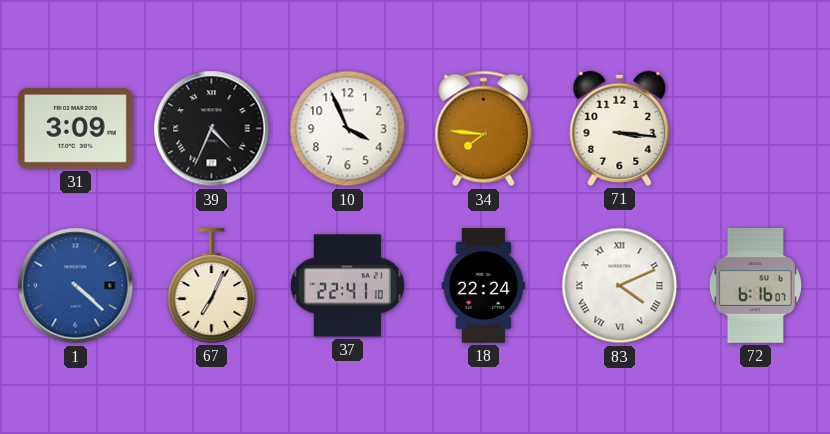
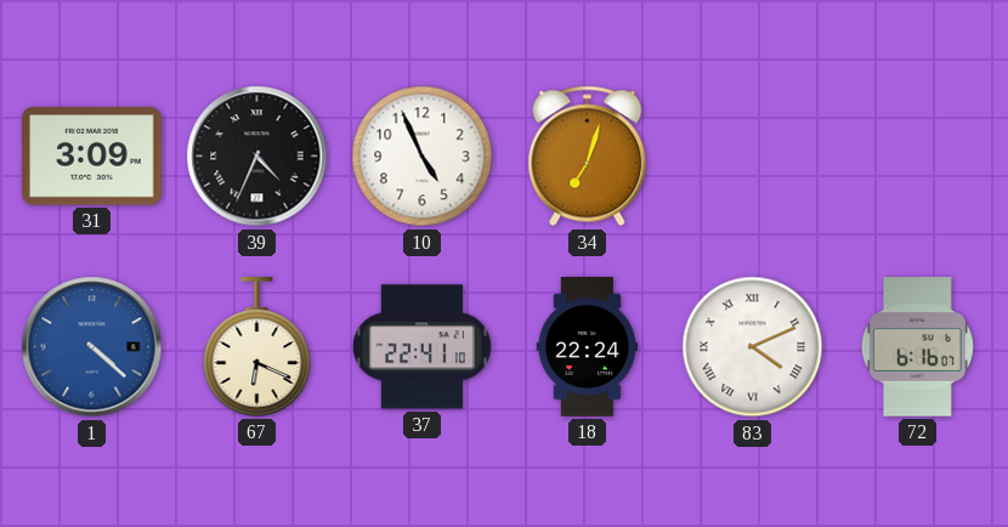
10: 3:56 -> 4:56 (423, 157)
34: 7:46 -> 7:03 (588, 157)
71: 3:16 -> none (620, 128)
67: 7:04 -> 6:19 (257, 347)
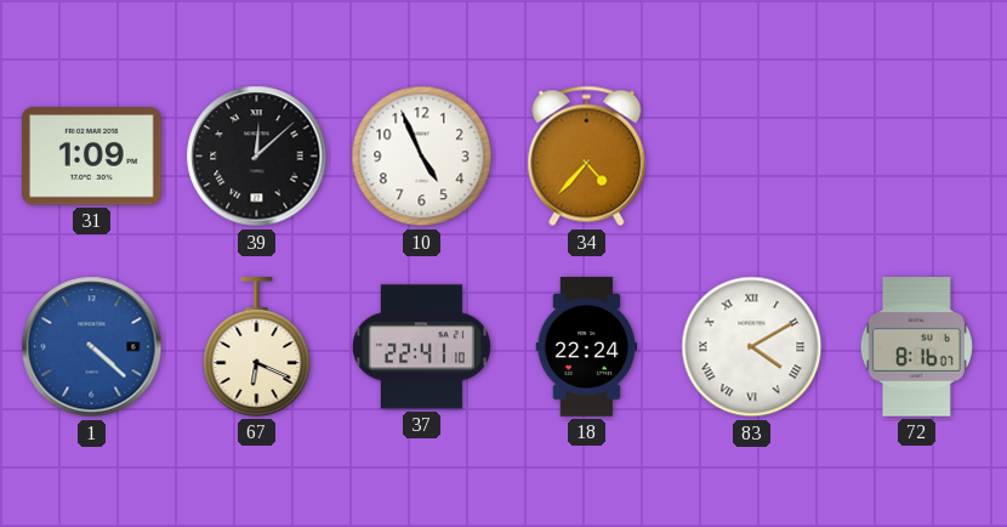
31: 3:09 -> 1:09 (92, 157)
39: 4:34 -> 12:08 (257, 157)
34: 7:03 -> 4:37 (587, 157)
83: 4:11 -> 4:10 (752, 347)
72: 6:16 -> 8:16 (916, 347)
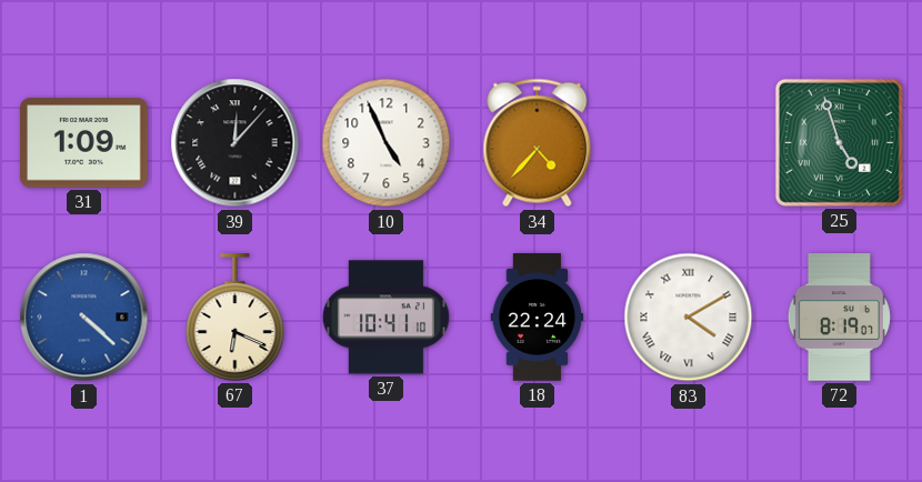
39: 12:08 -> 12:07 (235, 143)
25: none -> 4:57 (839, 142)
37: 22:41 -> 10:41 (385, 318)
72: 8:16 -> 8:19 (839, 318)
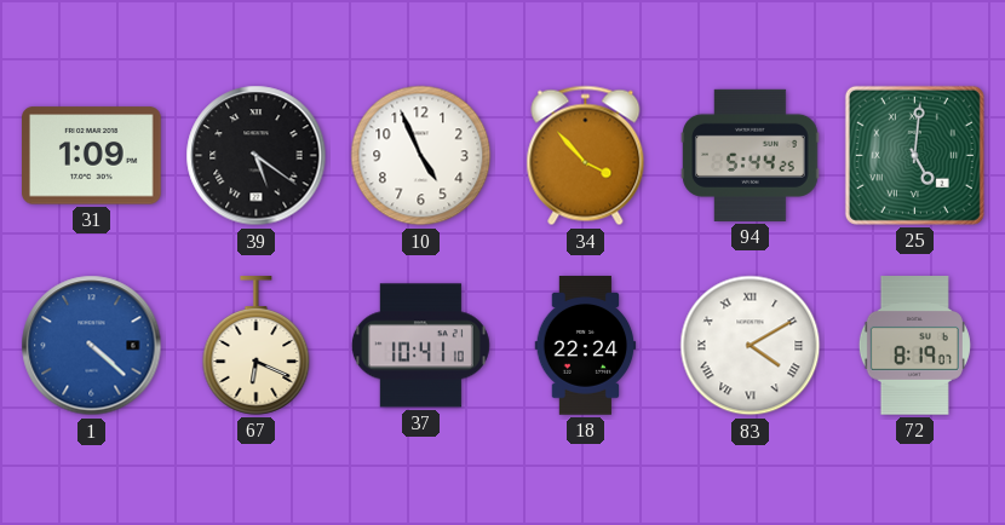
39: 12:07 -> 5:21 (257, 156)
34: 4:37 -> 3:53 (586, 156)
94: none -> 5:44 (751, 155)
25: 4:57 -> 5:01 (914, 155)
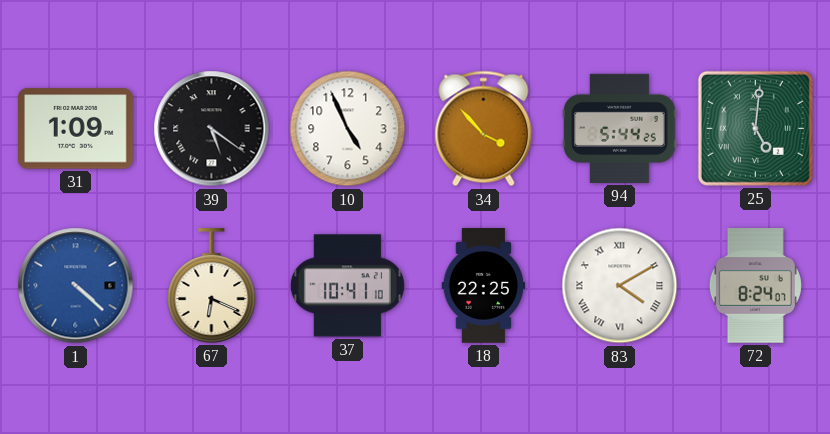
18: 22:24 -> 22:25 (484, 286)
72: 8:19 -> 8:24 (755, 286)
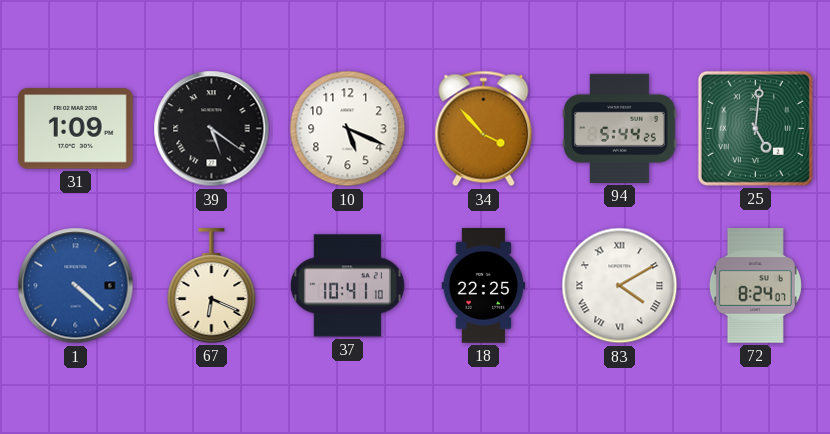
10: 4:56 -> 5:19 (348, 129)
